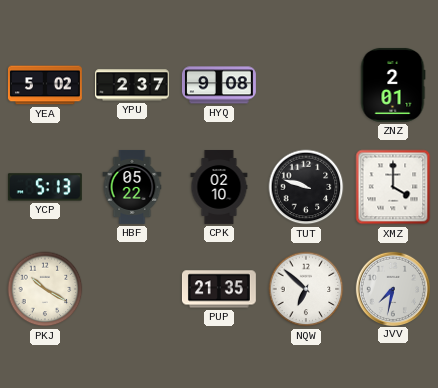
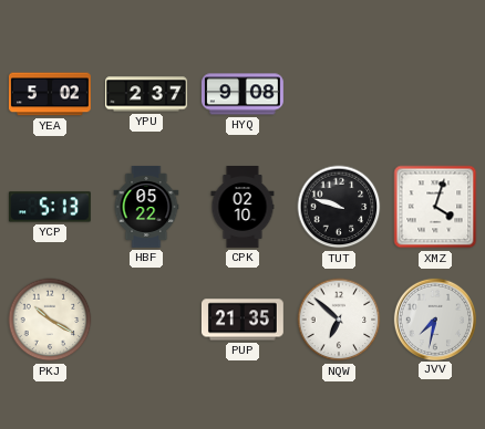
ZNZ: 2:01 -> none (393, 85)
XMZ: 4:00 -> 4:03 (435, 207)
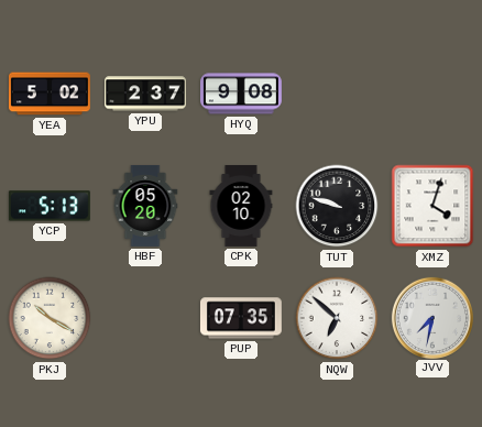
HBF: 05:22 -> 05:20 (145, 207)
PUP: 21:35 -> 07:35 (241, 318)
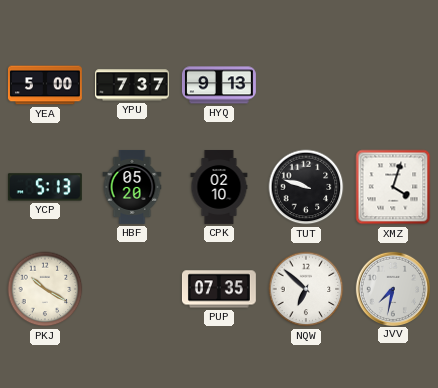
YEA: 5:02 -> 5:00 (45, 85)
YPU: 2:37 -> 7:37 (133, 85)
HYQ: 9:08 -> 9:13 (219, 85)
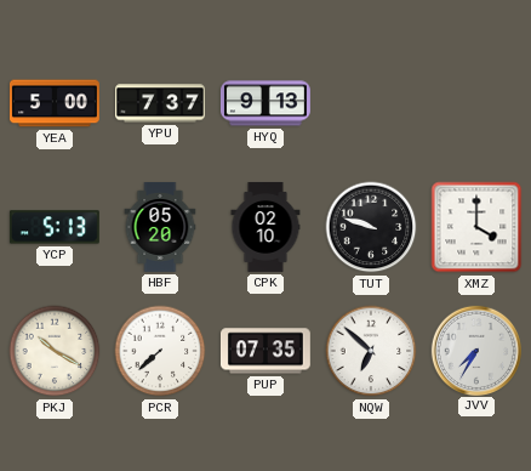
XMZ: 4:03 -> 4:00 (476, 227)
PCR: none -> 7:38 (160, 351)
JVV: 7:32 -> 7:35 (475, 350)
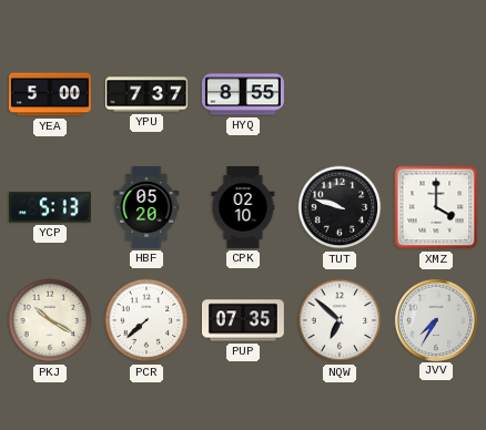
HYQ: 9:13 -> 8:55 (243, 94)
